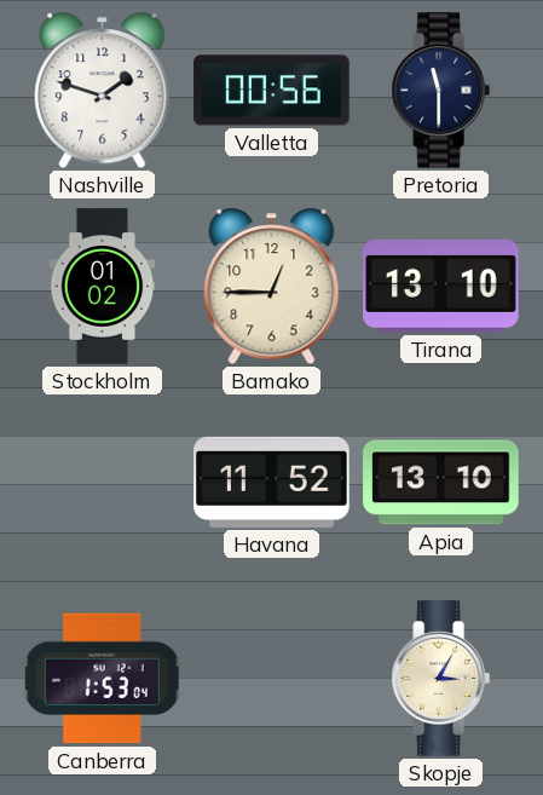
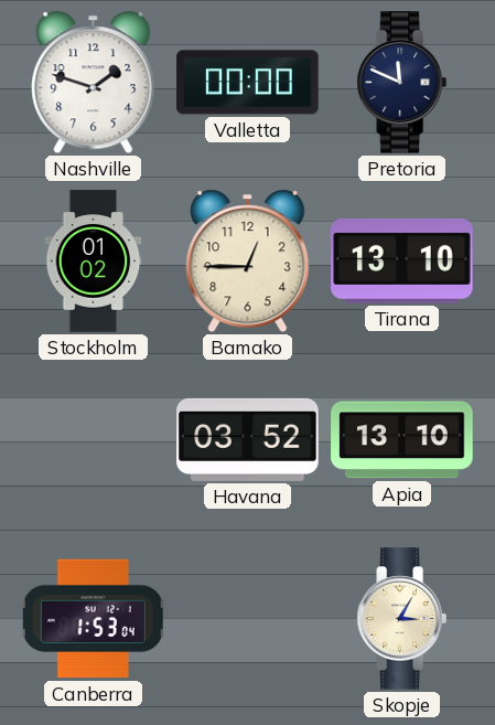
Valletta: 00:56 -> 00:00 (248, 83)
Pretoria: 11:30 -> 11:49 (401, 83)
Havana: 11:52 -> 03:52 (248, 439)
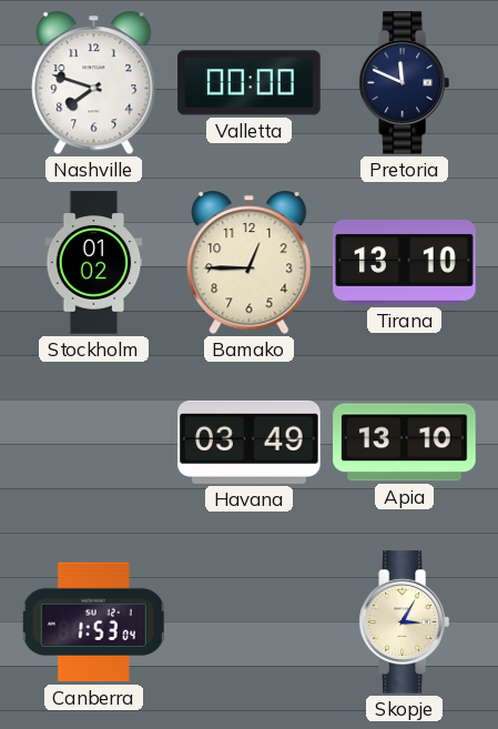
Nashville: 1:48 -> 7:48 (94, 83)
Havana: 03:52 -> 03:49 (250, 442)
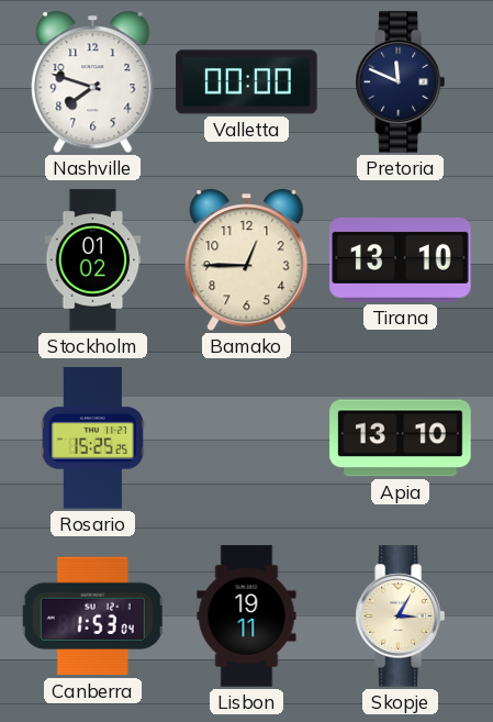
Rosario: none -> 15:25 (93, 438)
Havana: 03:49 -> none (250, 442)
Lisbon: none -> 19:11 (247, 617)
